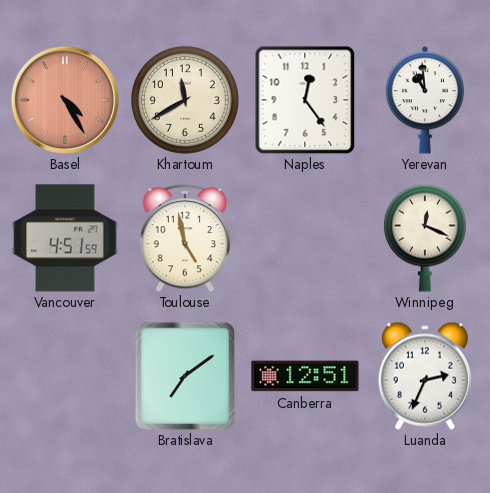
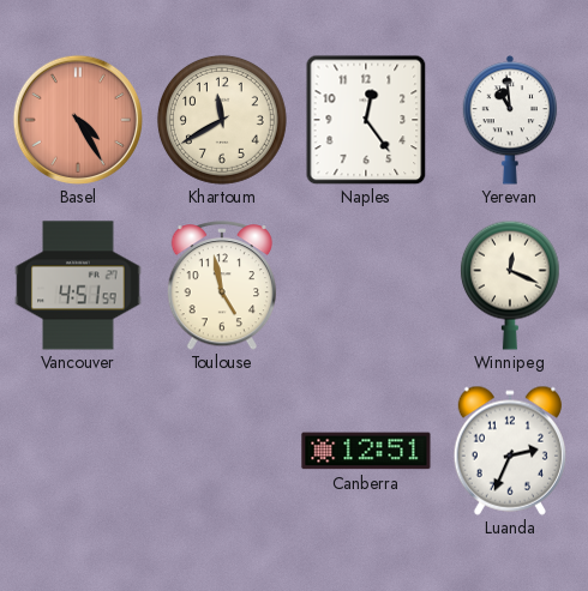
Bratislava: 7:09 -> none (185, 376)
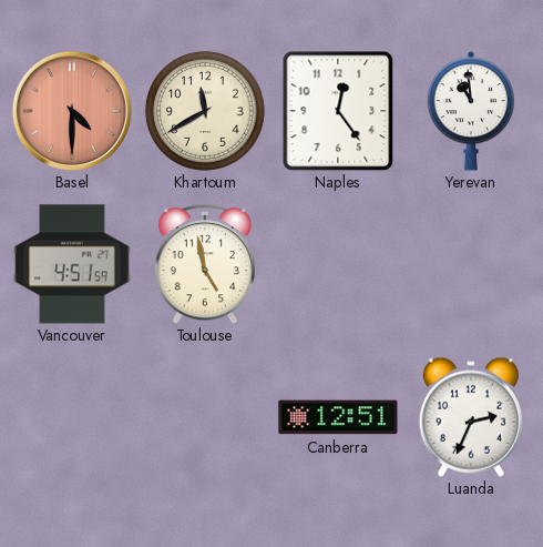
Basel: 4:25 -> 4:30 (71, 110)
Winnipeg: 12:19 -> none (510, 285)
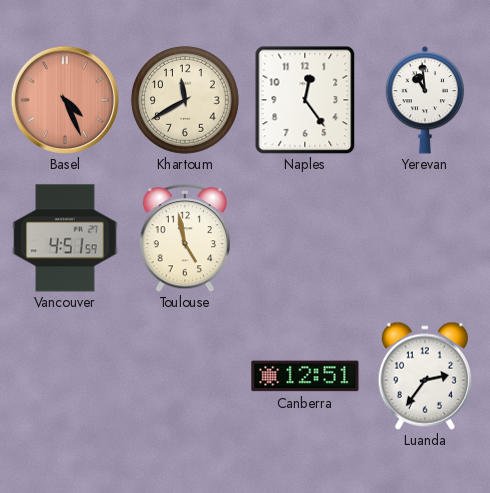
Basel: 4:30 -> 4:26 (64, 99)
Luanda: 2:34 -> 2:36 (425, 376)
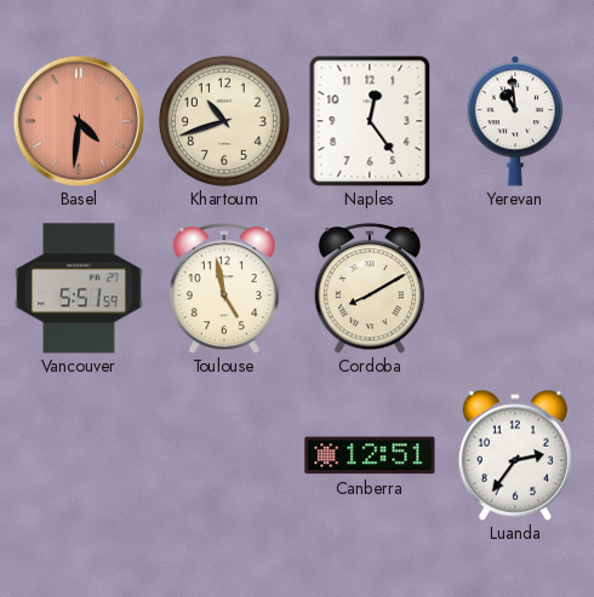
Basel: 4:26 -> 4:31 (78, 120)
Khartoum: 11:40 -> 10:42 (224, 121)
Vancouver: 4:51 -> 5:51 (79, 288)
Cordoba: none -> 8:10 (370, 288)
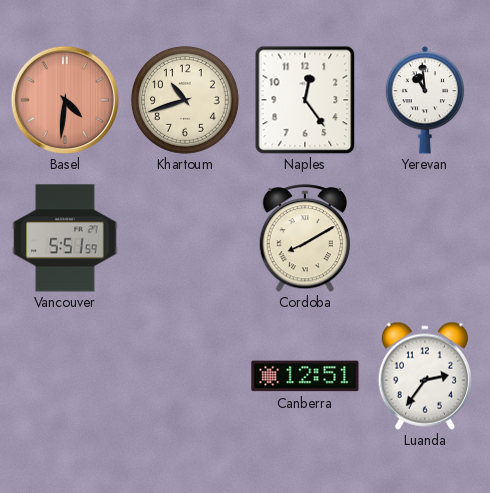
Toulouse: 4:58 -> none (224, 288)
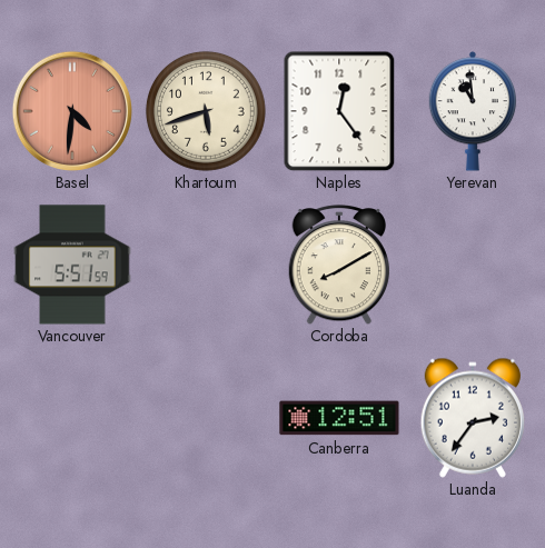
Khartoum: 10:42 -> 5:42 (206, 111)
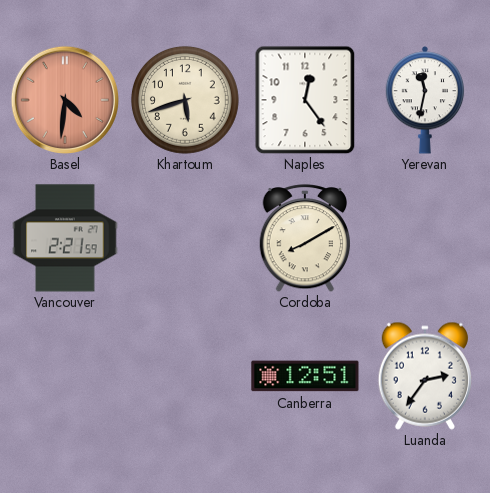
Yerevan: 10:59 -> 11:32 (425, 100)
Vancouver: 5:51 -> 2:21 (65, 238)
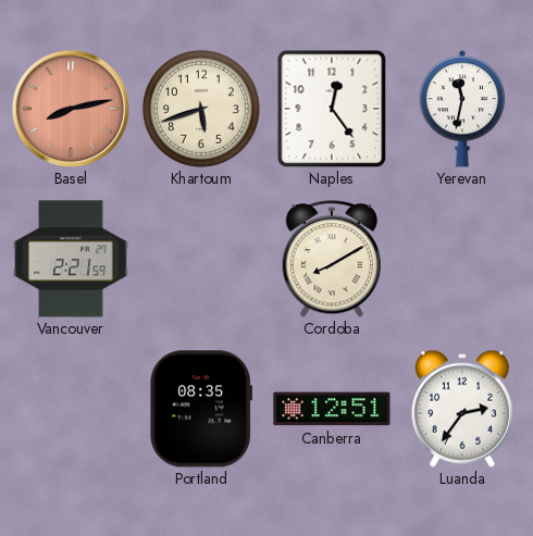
Basel: 4:31 -> 8:13 (70, 108)
Portland: none -> 08:35 (200, 409)
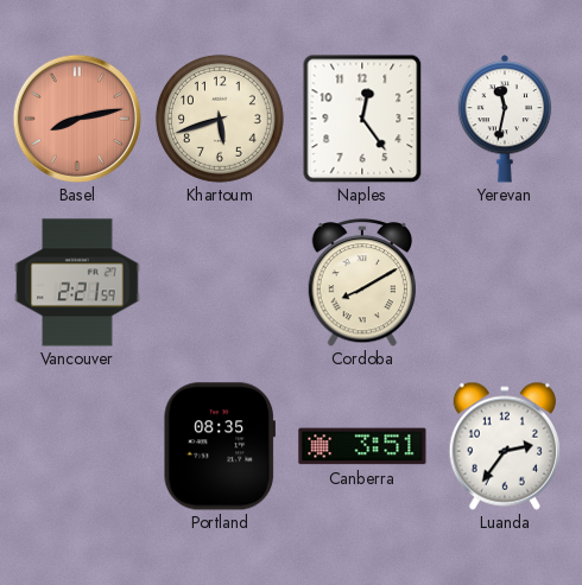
Canberra: 12:51 -> 3:51 (362, 446)
